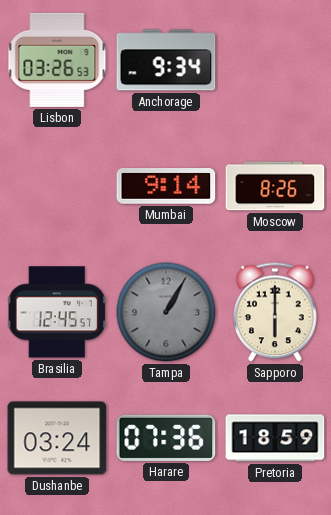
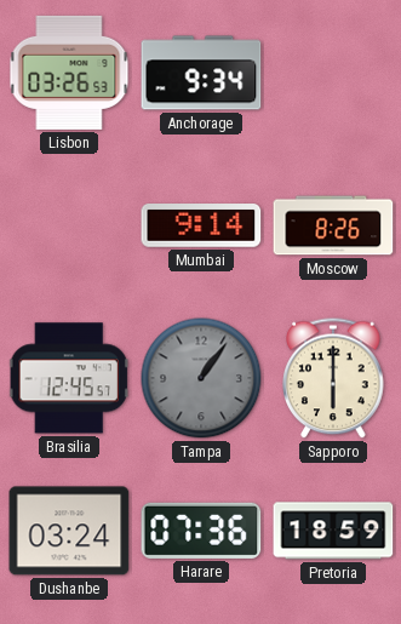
Tampa: 1:05 -> 1:06 (201, 378)
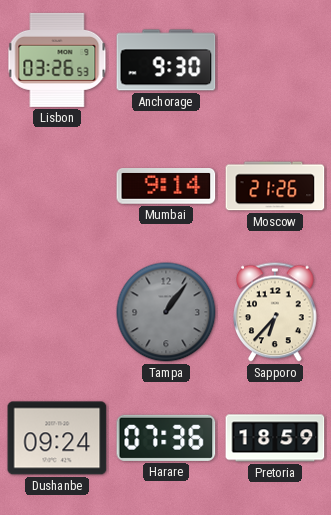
Anchorage: 9:34 -> 9:30 (166, 60)
Moscow: 8:26 -> 21:26 (275, 186)
Brasilia: 12:45 -> none (69, 378)
Sapporo: 6:00 -> 6:37 (275, 312)
Dushanbe: 03:24 -> 09:24 (57, 438)
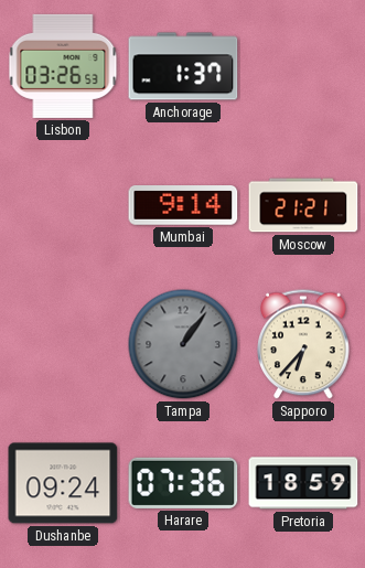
Anchorage: 9:30 -> 1:37 (183, 66)
Moscow: 21:26 -> 21:21 (303, 205)
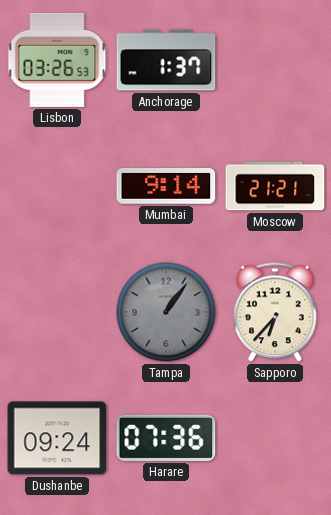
Pretoria: 18:59 -> none (303, 483)
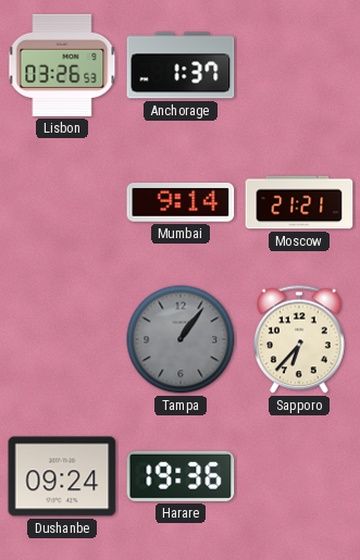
Harare: 07:36 -> 19:36 (181, 476)
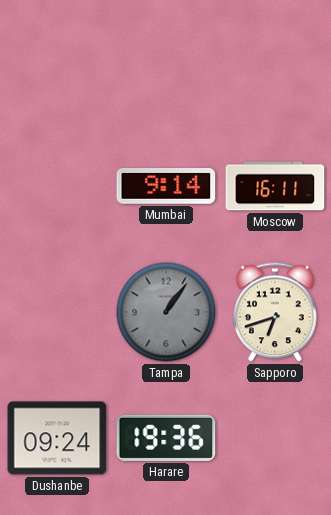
Lisbon: 03:26 -> none (62, 65)
Anchorage: 1:37 -> none (181, 65)
Moscow: 21:21 -> 16:11 (275, 186)
Sapporo: 6:37 -> 6:42 (275, 312)
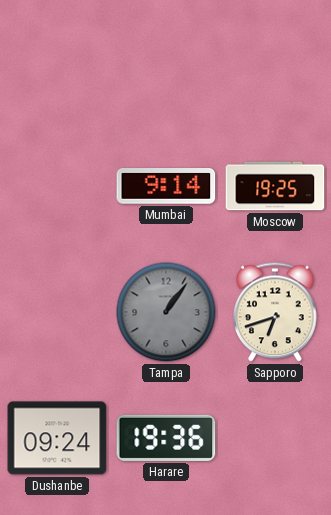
Moscow: 16:11 -> 19:25 (275, 186)
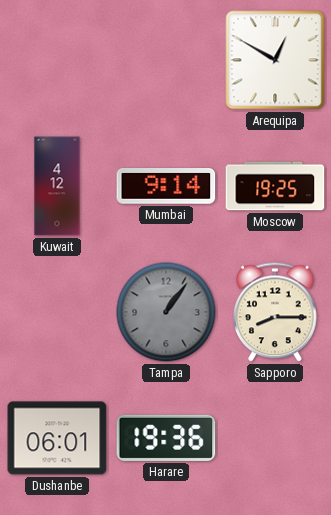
Arequipa: none -> 12:50 (275, 60)
Kuwait: none -> 4:12 (57, 186)
Sapporo: 6:42 -> 8:15 (275, 312)
Dushanbe: 09:24 -> 06:01 (57, 438)
